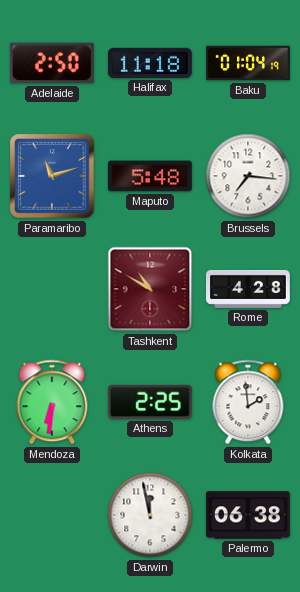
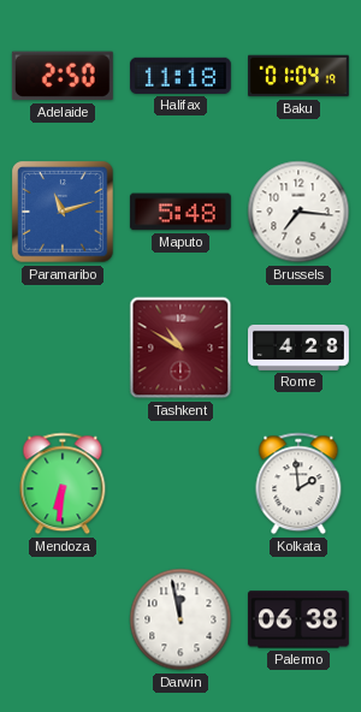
Athens: 2:25 -> none (150, 402)
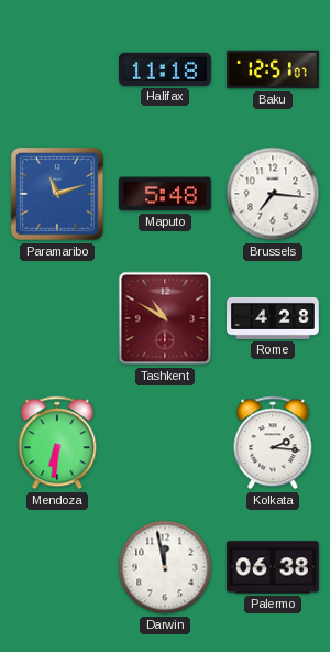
Adelaide: 2:50 -> none (63, 76)
Baku: 01:04 -> 12:51 (274, 69)
Kolkata: 1:59 -> 2:16 (273, 443)
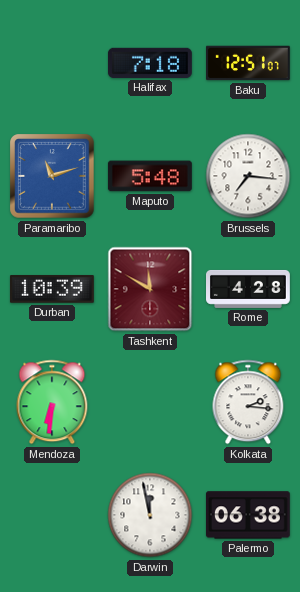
Halifax: 11:18 -> 7:18 (150, 63)
Durban: none -> 10:39 (52, 289)
Tashkent: 10:50 -> 11:50 (150, 289)
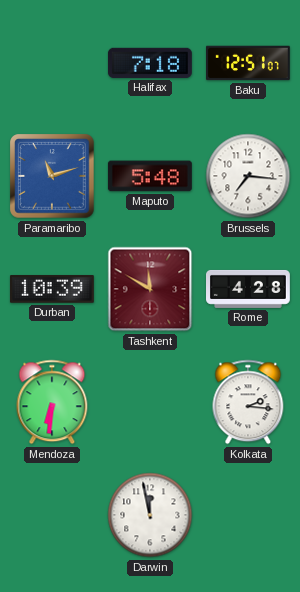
Palermo: 06:38 -> none (248, 515)
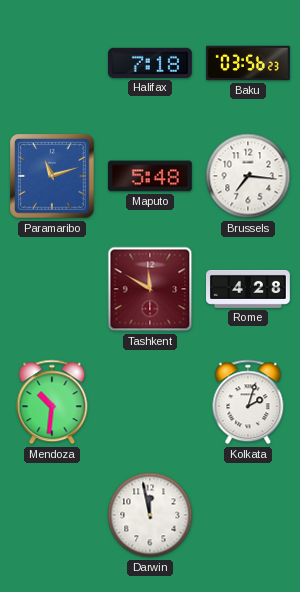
Baku: 12:51 -> 03:56 (249, 63)
Durban: 10:39 -> none (52, 289)
Mendoza: 6:31 -> 10:31 (52, 402)
Kolkata: 2:16 -> 2:03 (248, 402)
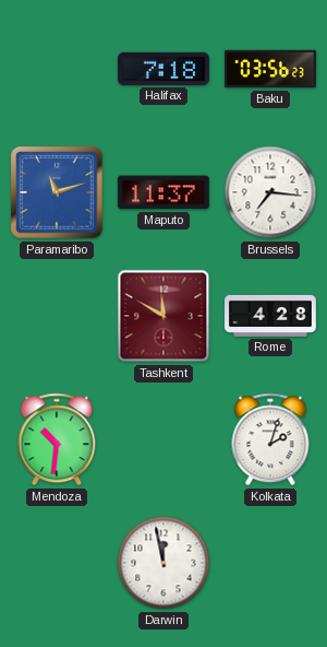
Maputo: 5:48 -> 11:37 (163, 192)
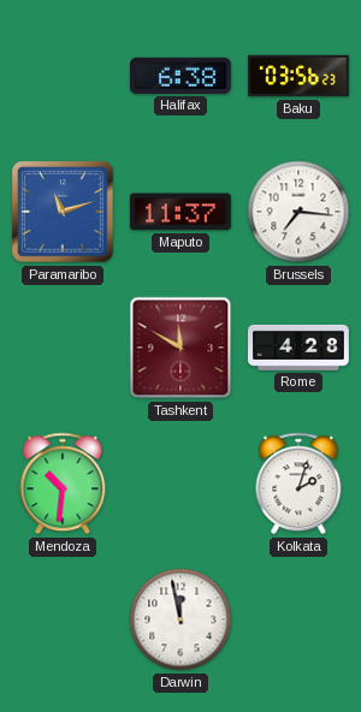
Halifax: 7:18 -> 6:38 (180, 76)
